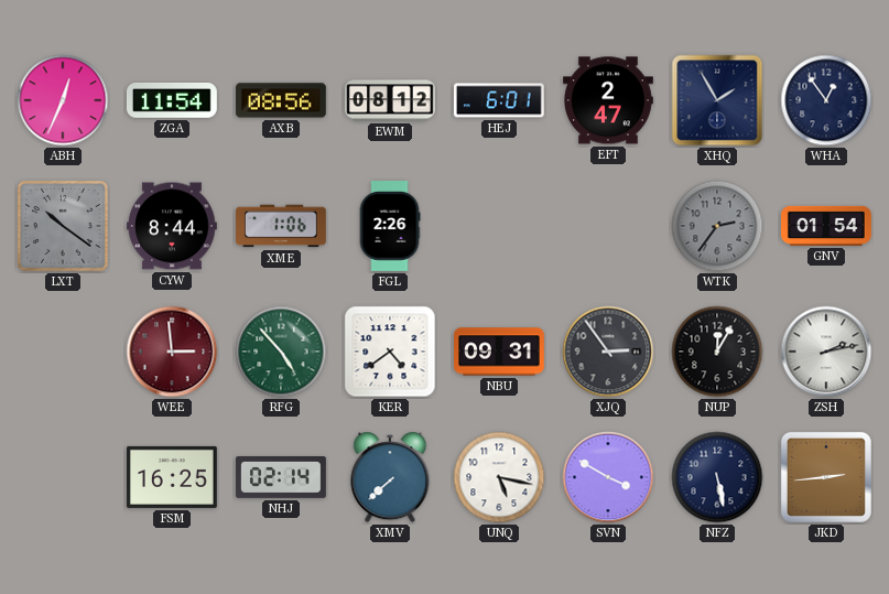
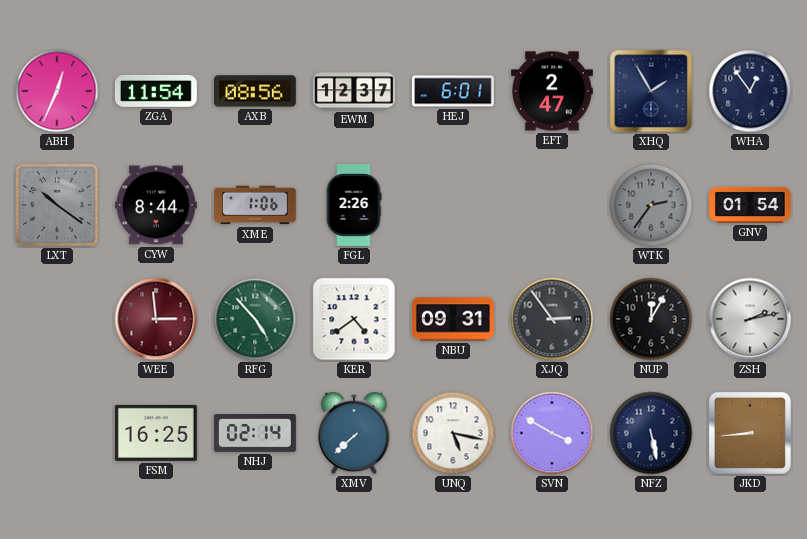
EWM: 08:12 -> 12:37 (355, 91)
JKD: 2:44 -> 8:44 (750, 433)
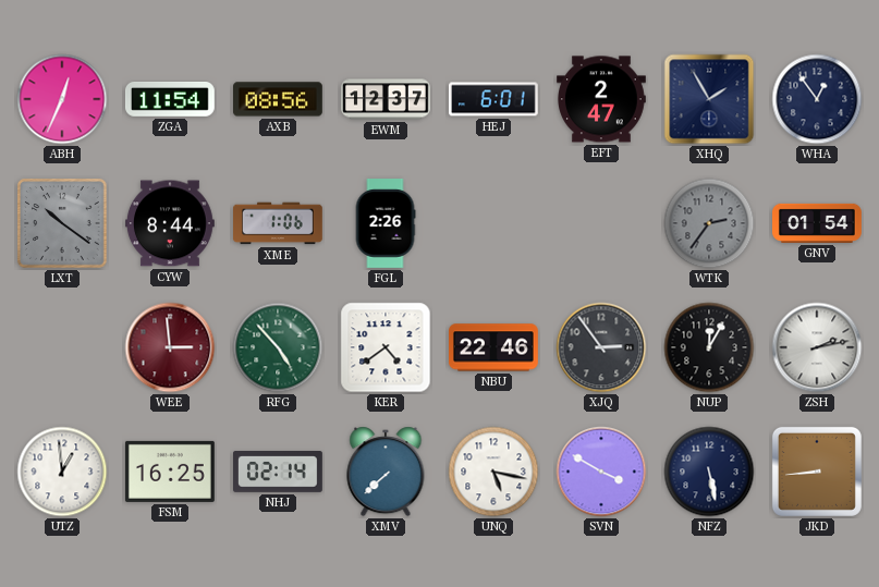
NBU: 09:31 -> 22:46 (495, 347)
UTZ: none -> 12:59 (62, 472)
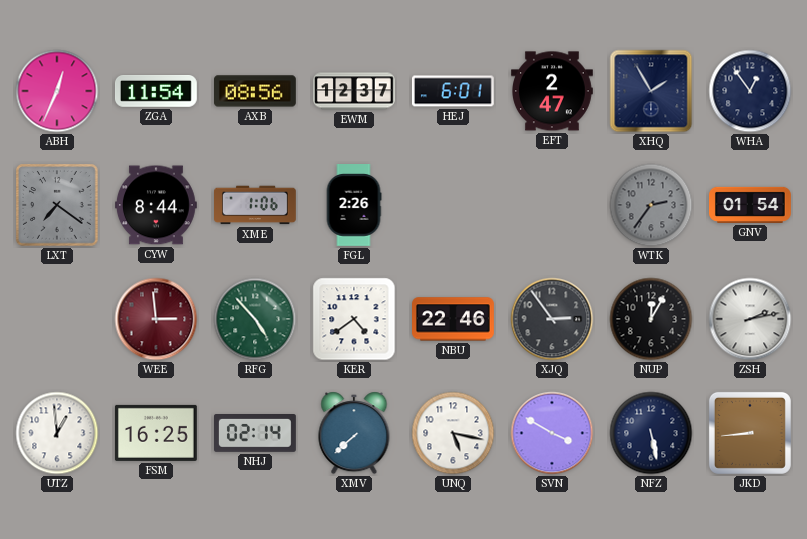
LXT: 10:21 -> 7:21 (58, 206)
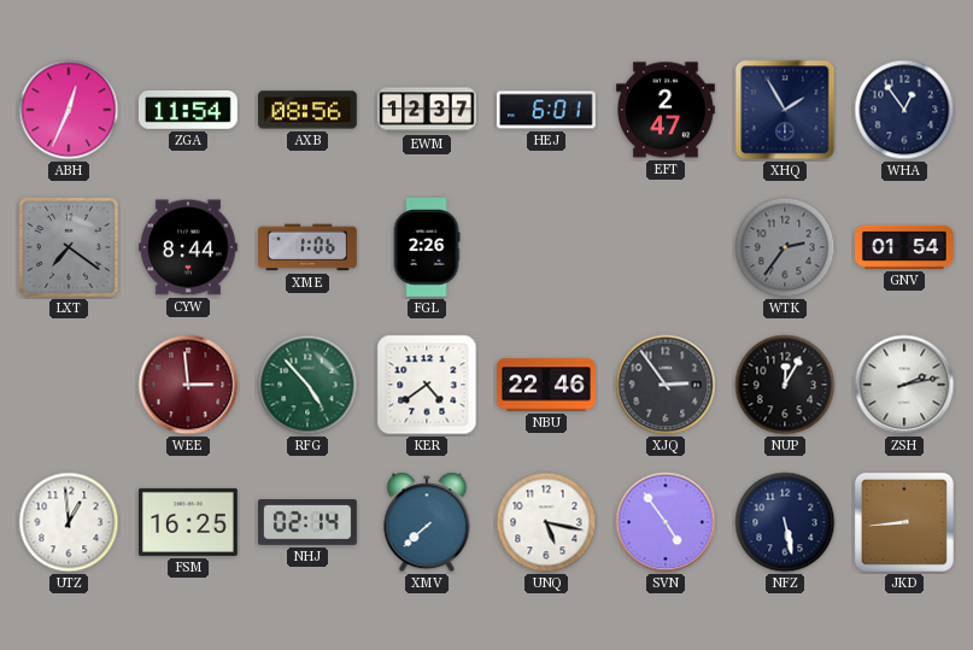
SVN: 3:50 -> 4:54 (666, 522)
